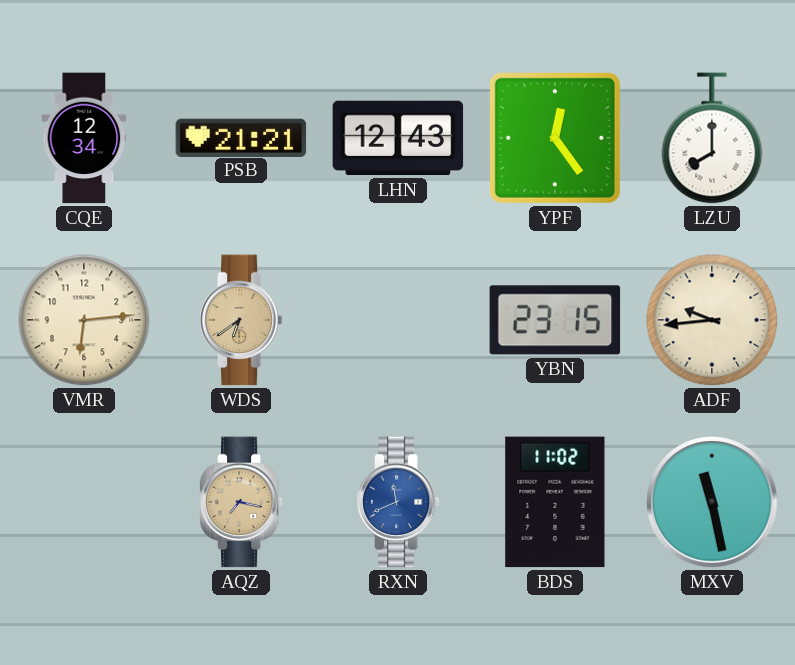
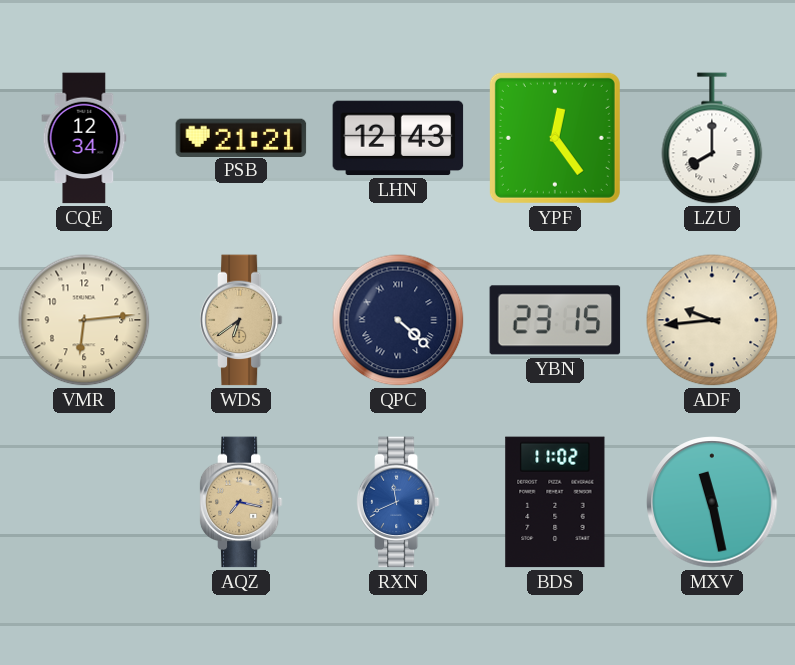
QPC: none -> 4:22 (398, 320)
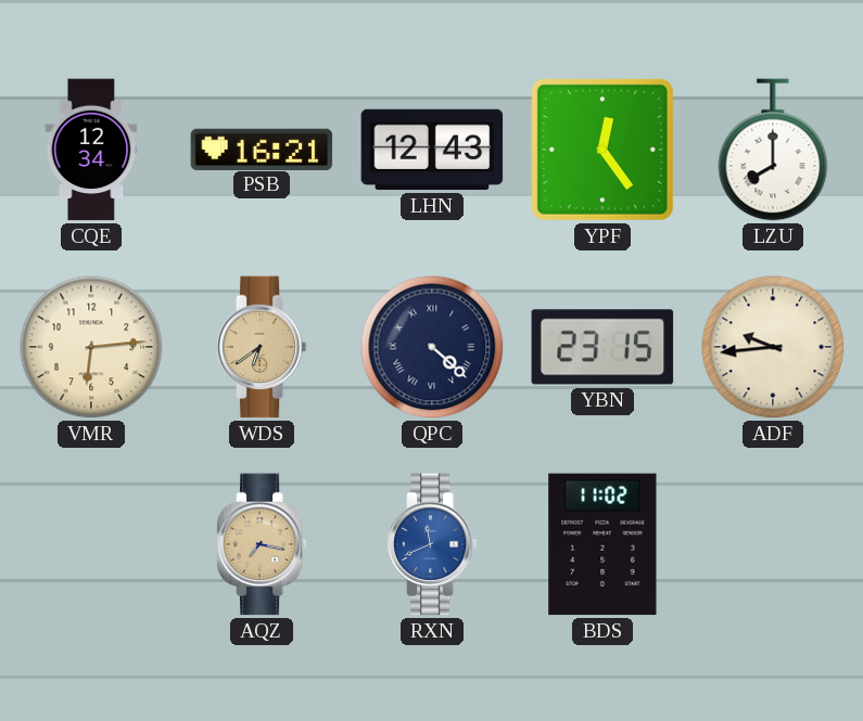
PSB: 21:21 -> 16:21 (262, 149)
MXV: 11:28 -> none (712, 502)
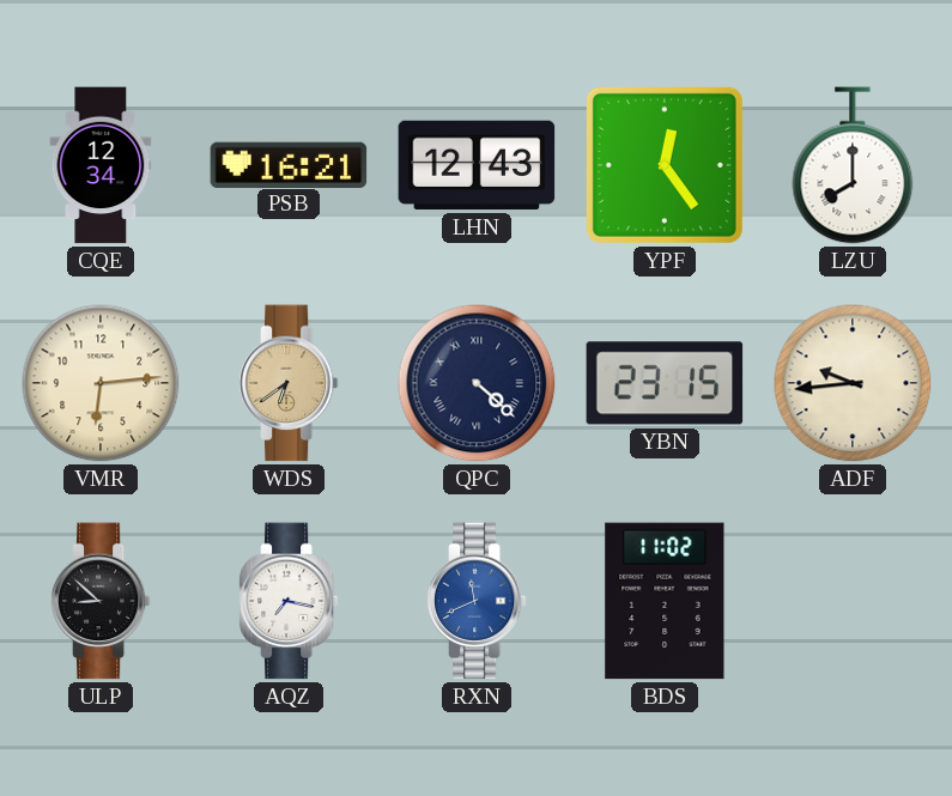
ULP: none -> 8:52 (101, 601)
AQZ dial: champagne -> white (289, 601)
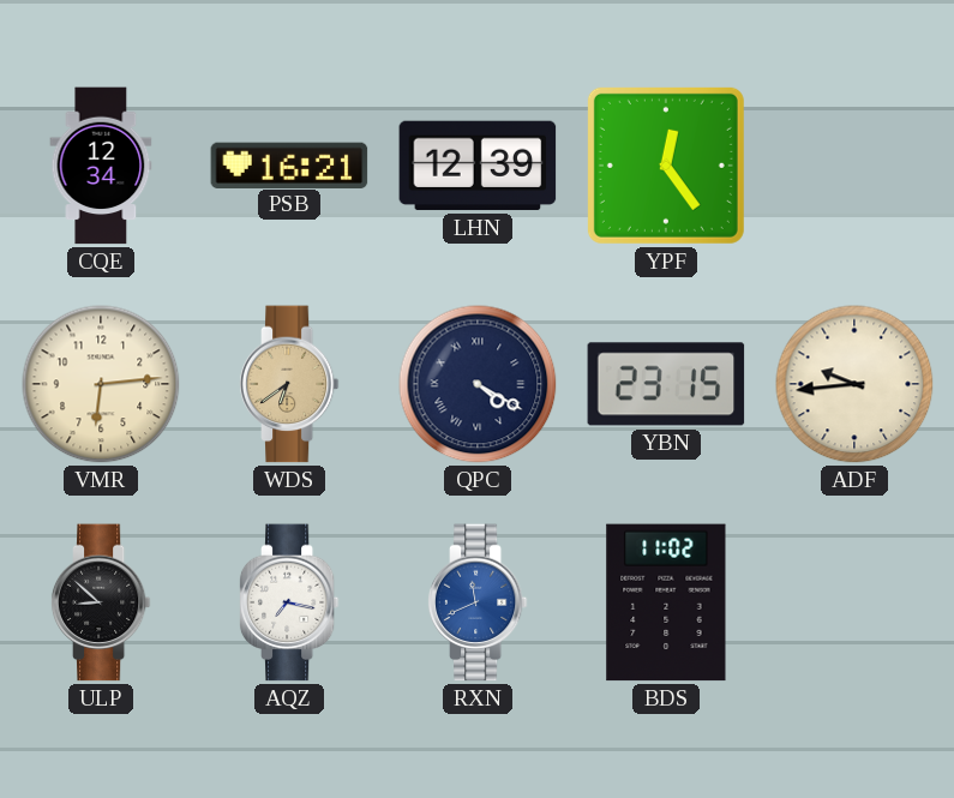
LHN: 12:43 -> 12:39 (478, 166)
LZU: 8:00 -> none (853, 165)
QPC: 4:22 -> 4:20 (478, 384)
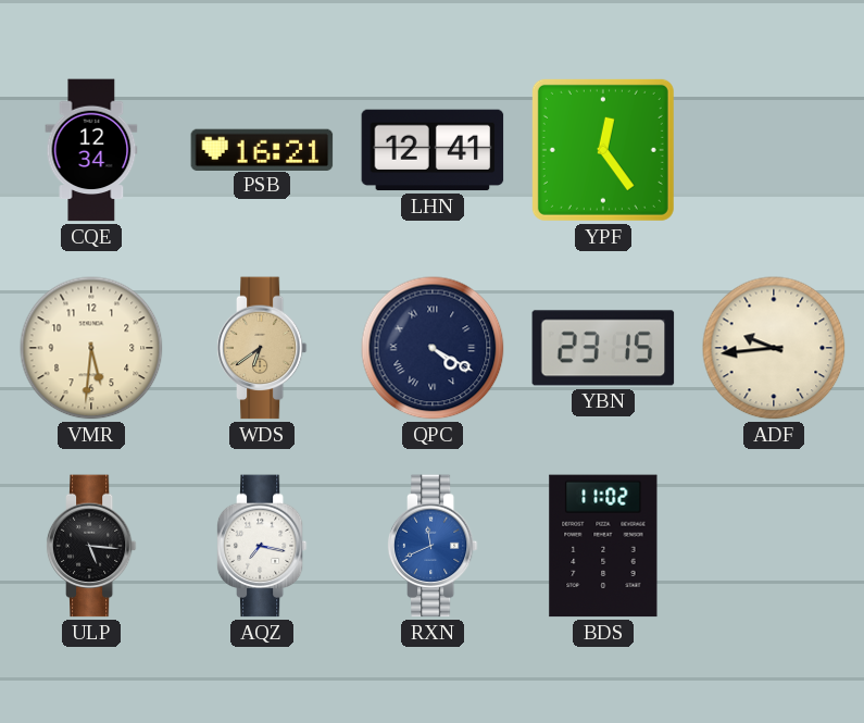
LHN: 12:39 -> 12:41 (433, 150)
VMR: 6:14 -> 5:31 (91, 348)
ULP: 8:52 -> 5:16 (91, 546)
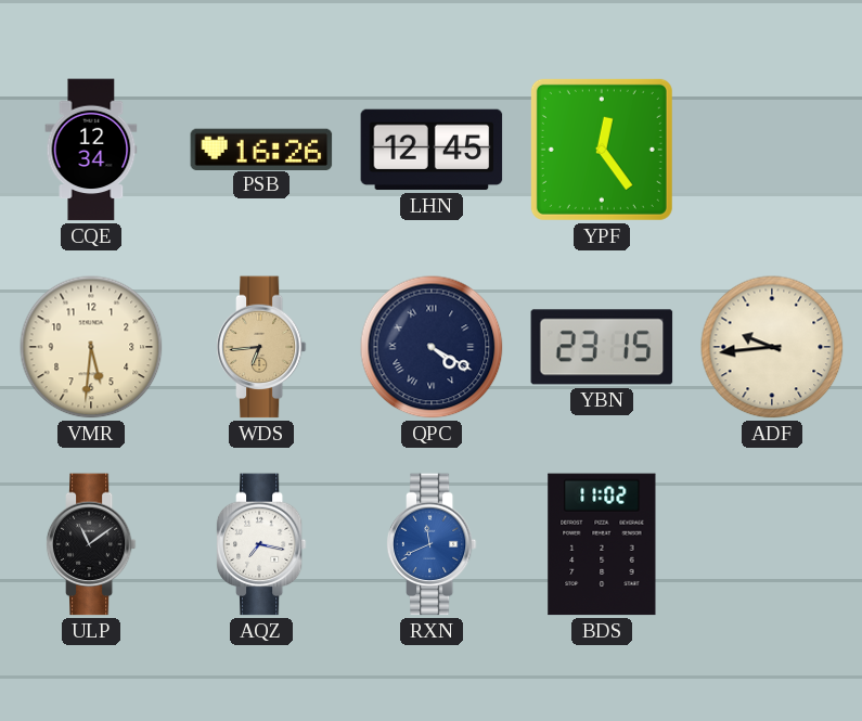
PSB: 16:21 -> 16:26 (261, 149)
LHN: 12:41 -> 12:45 (432, 150)
WDS: 6:39 -> 6:44 (261, 347)
ULP: 5:16 -> 11:09 (91, 544)
